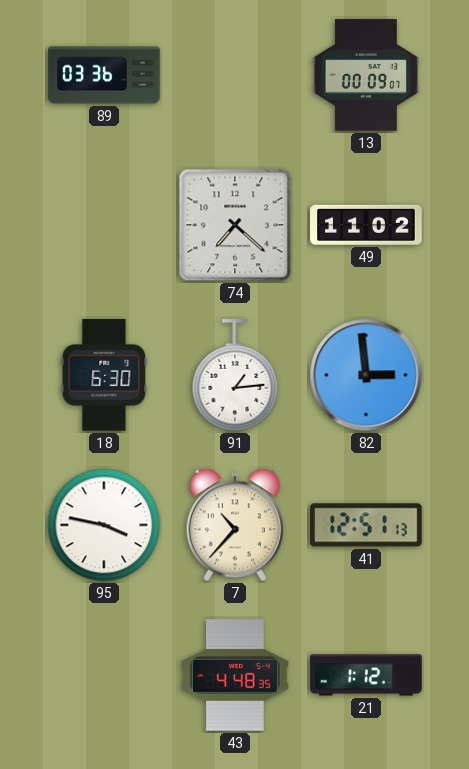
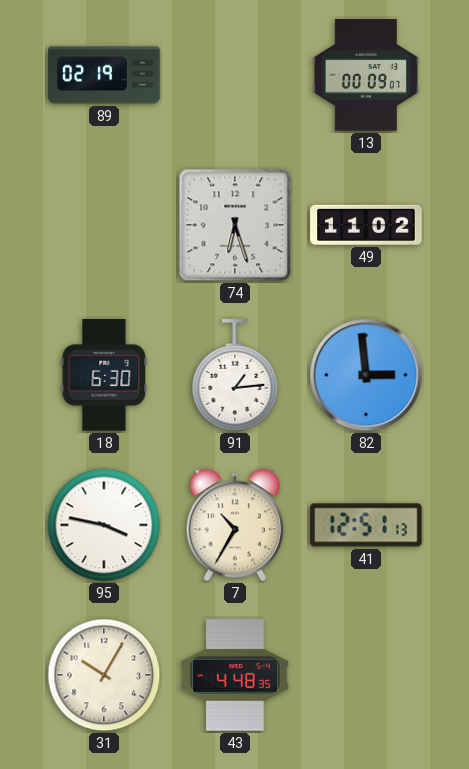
89: 03:36 -> 02:19 (104, 75)
74: 7:22 -> 6:27 (235, 225)
7: 10:37 -> 10:35 (235, 525)
31: none -> 10:05 (104, 675)
21: 1:12 -> none (366, 675)
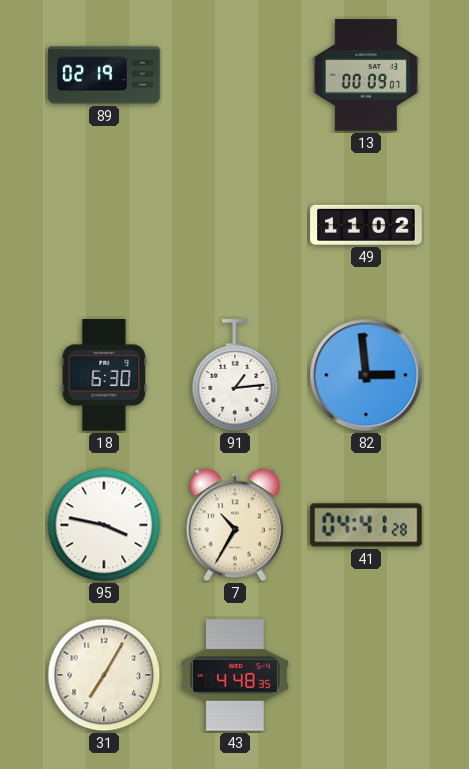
74: 6:27 -> none (235, 225)
41: 12:51 -> 04:41 (366, 525)
31: 10:05 -> 7:05 (104, 675)
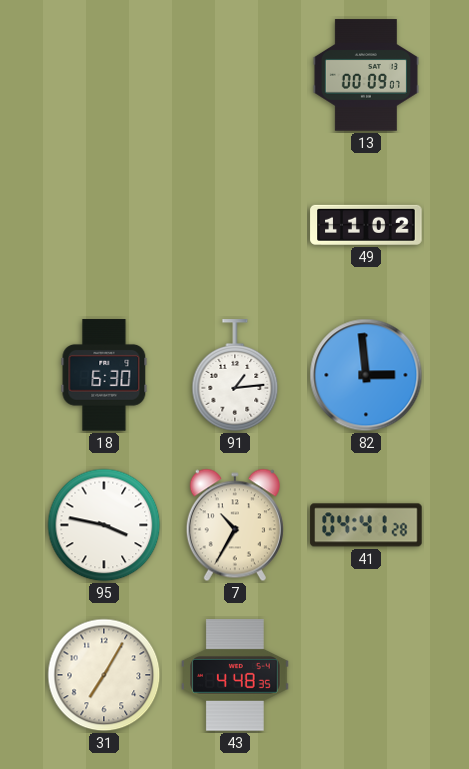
89: 02:19 -> none (104, 75)
